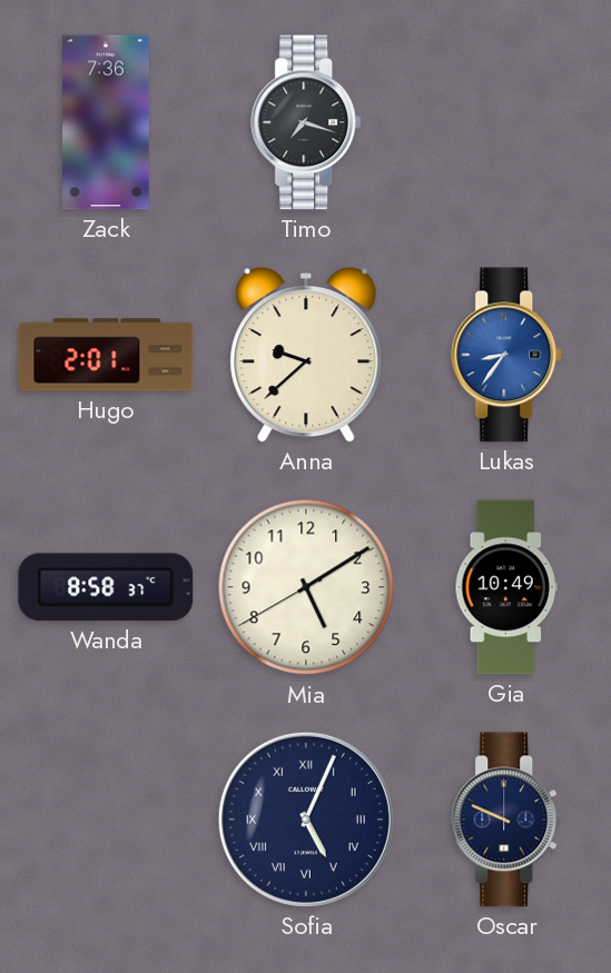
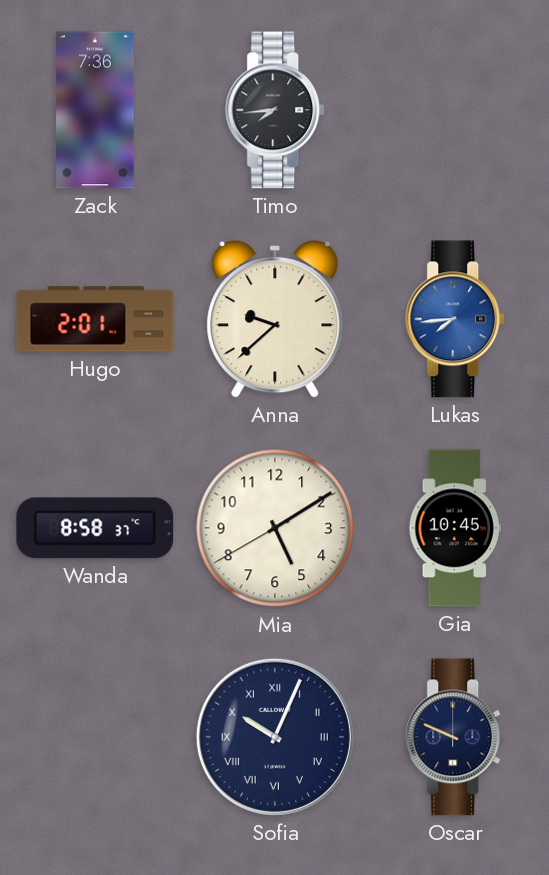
Timo: 7:18 -> 7:44 (276, 110)
Lukas: 8:36 -> 7:44 (456, 319)
Gia: 10:49 -> 10:45 (454, 528)
Sofia: 5:04 -> 10:04 (275, 737)
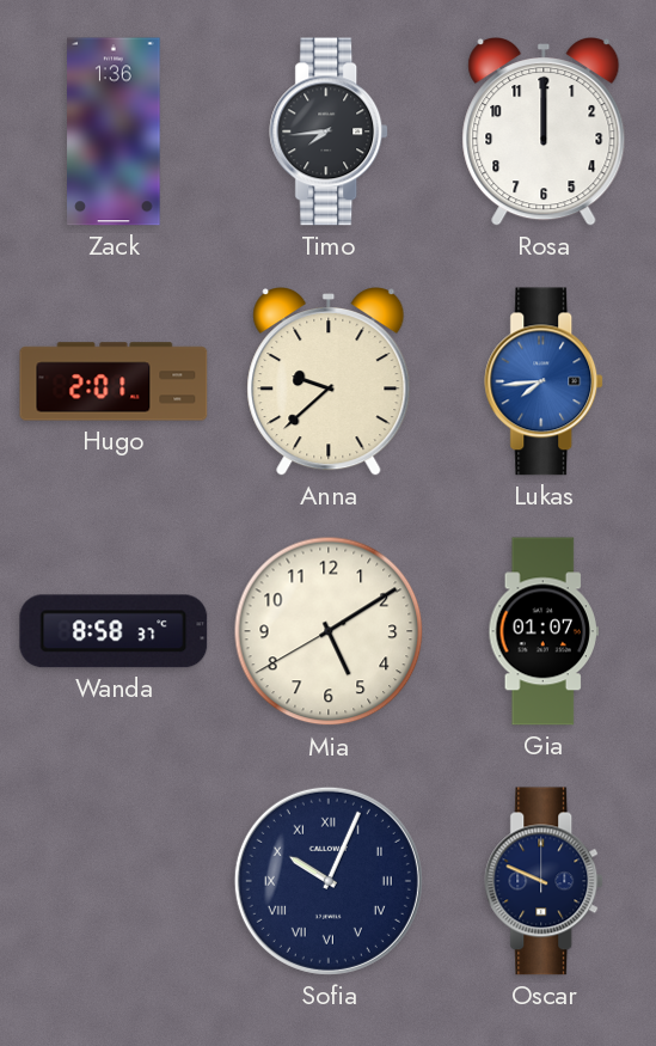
Zack: 7:36 -> 1:36 (114, 131)
Rosa: none -> 12:00 (544, 131)
Gia: 10:45 -> 01:07 (542, 631)
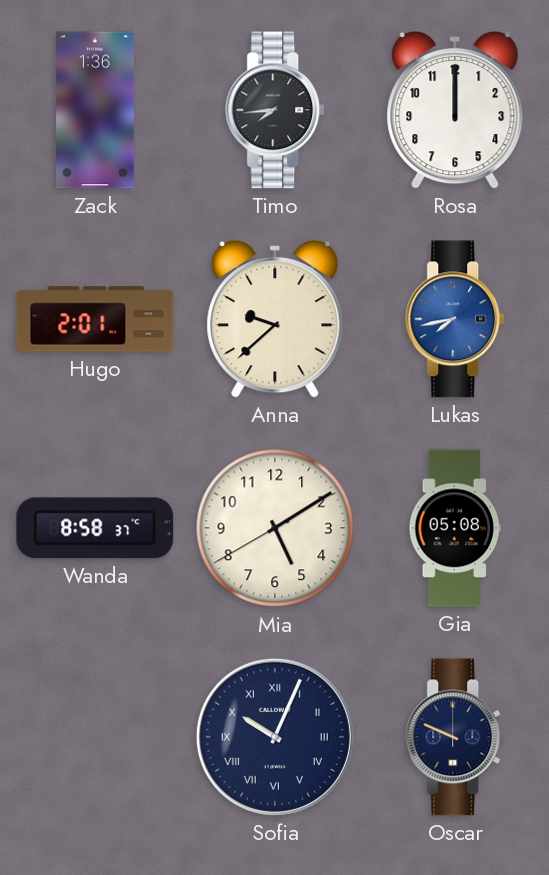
Lukas: 7:44 -> 7:43 (456, 319)
Gia: 01:07 -> 05:08 (454, 528)
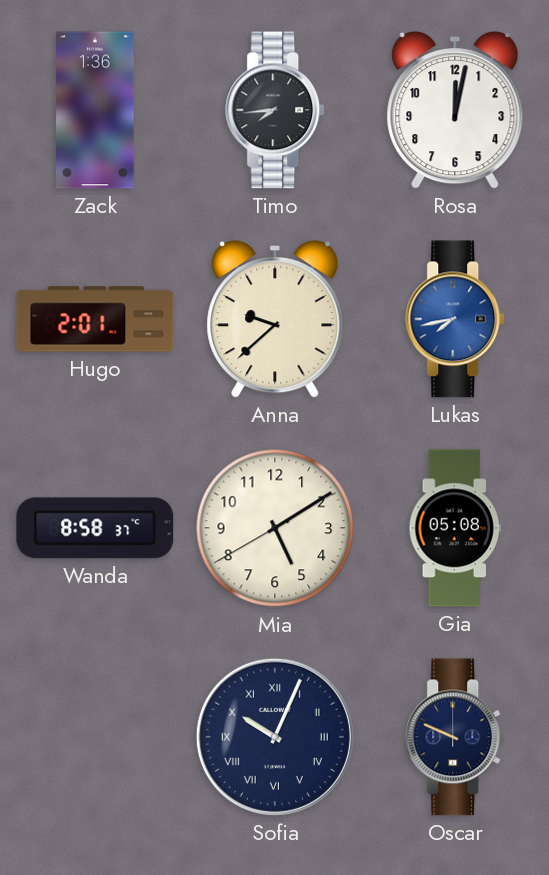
Rosa: 12:00 -> 12:02 (455, 110)
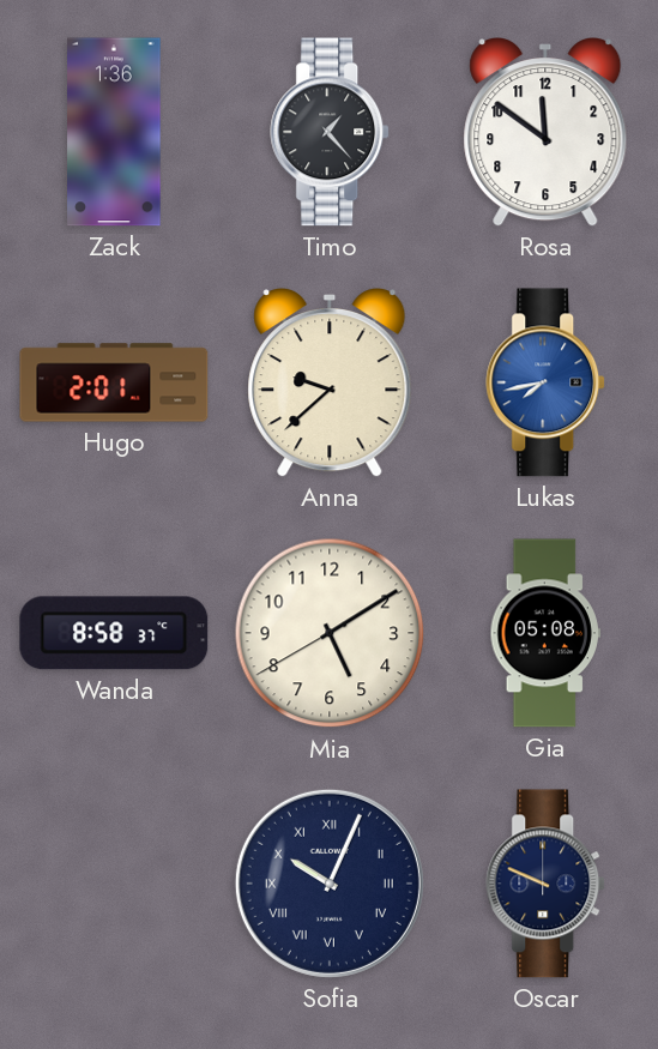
Timo: 7:44 -> 1:23 (331, 132)
Rosa: 12:02 -> 11:51 (545, 132)
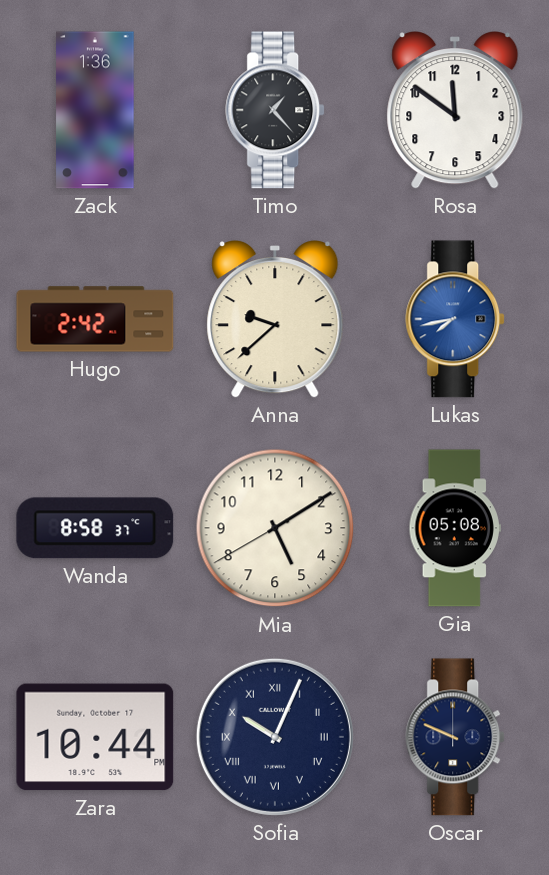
Hugo: 2:01 -> 2:42 (95, 319)
Zara: none -> 10:44 (95, 737)
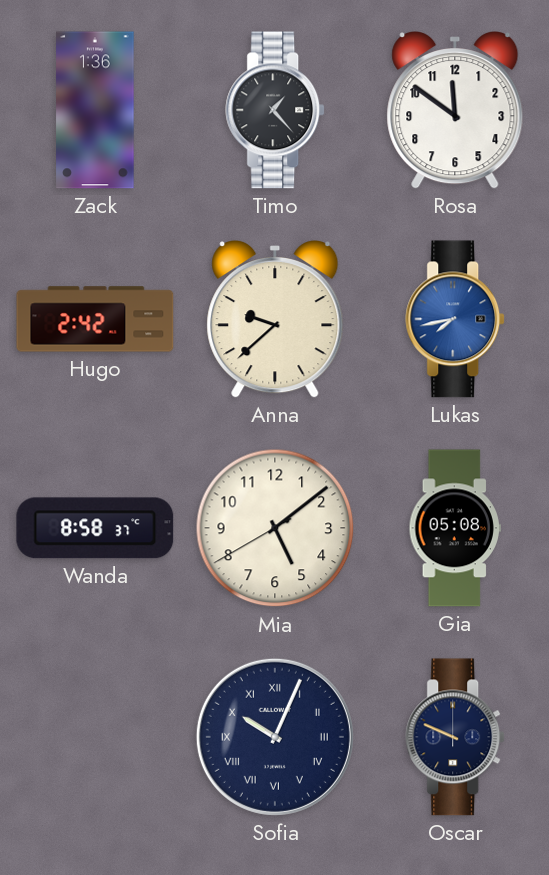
Mia: 5:09 -> 5:08 (275, 528)
Zara: 10:44 -> none (95, 737)
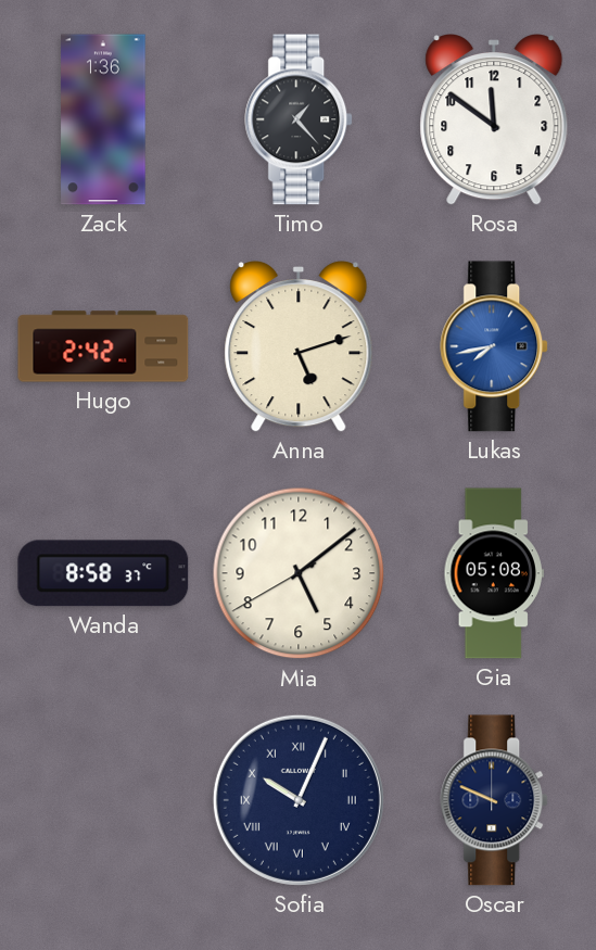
Anna: 9:38 -> 5:12 (299, 346)
